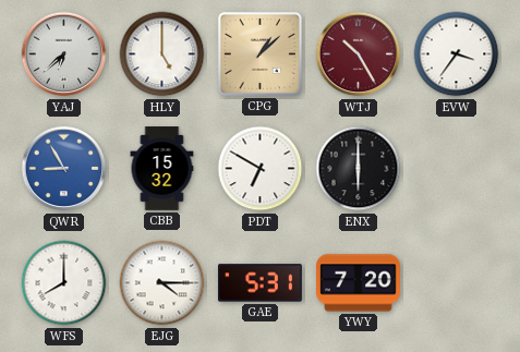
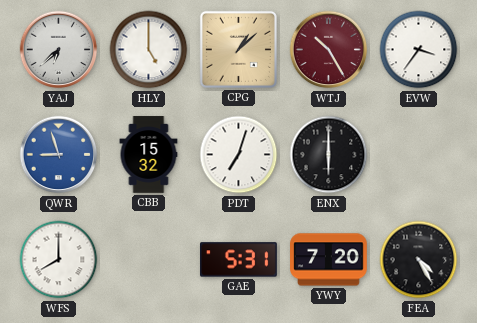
QWR: 8:55 -> 8:57 (59, 155)
PDT: 6:50 -> 7:03 (239, 155)
EJG: 4:15 -> none (162, 283)
FEA: none -> 4:25 (419, 260)
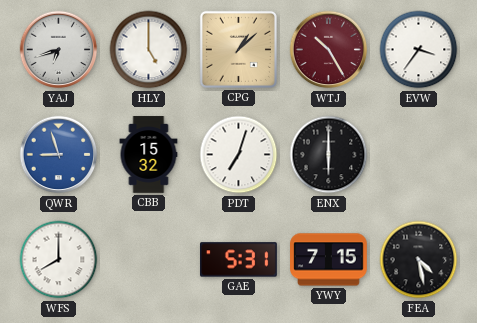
YAJ: 6:38 -> 6:42 (59, 50)
YWY: 7:20 -> 7:15 (329, 260)
FEA: 4:25 -> 4:28 (419, 260)
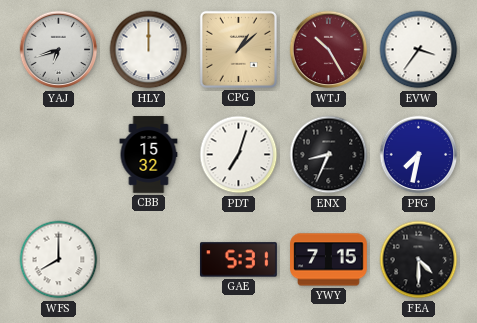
HLY: 5:00 -> 12:00 (149, 50)
QWR: 8:57 -> none (59, 155)
ENX: 6:00 -> 8:34 (329, 155)
PFG: none -> 7:32 (419, 155)
FEA: 4:28 -> 4:30 (419, 260)
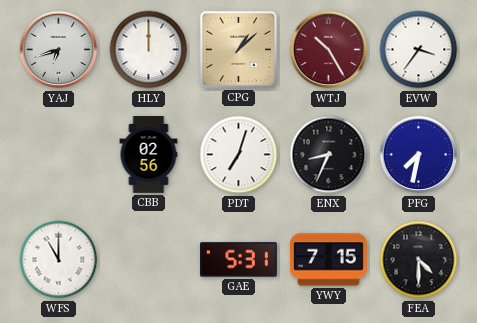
CBB: 15:32 -> 02:56 (149, 155)
WFS: 8:00 -> 11:00 (59, 260)
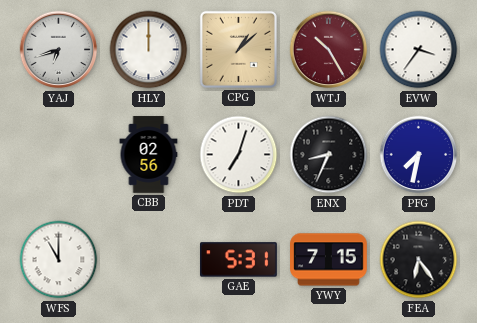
FEA: 4:30 -> 6:24 (419, 260)
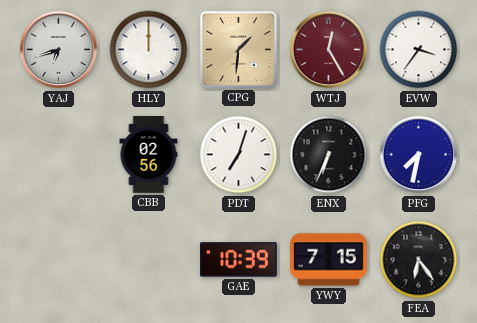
CPG: 1:08 -> 1:31 (238, 49)
WTJ: 10:25 -> 12:25 (329, 50)
ENX: 8:34 -> 6:34 (329, 155)
WFS: 11:00 -> none (59, 260)
GAE: 5:31 -> 10:39 (239, 260)
